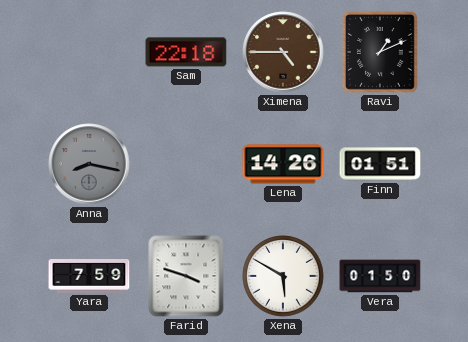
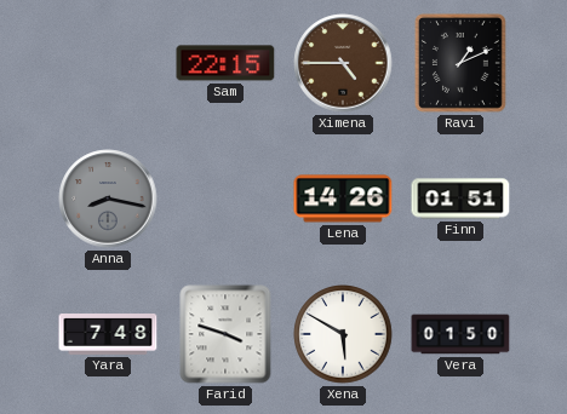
Sam: 22:18 -> 22:15 (225, 63)
Yara: 7:59 -> 7:48 (108, 335)
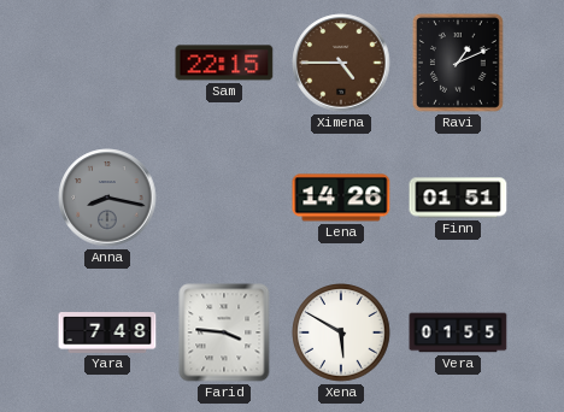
Farid: 3:48 -> 3:46 (224, 332)
Vera: 01:50 -> 01:55 (458, 332)
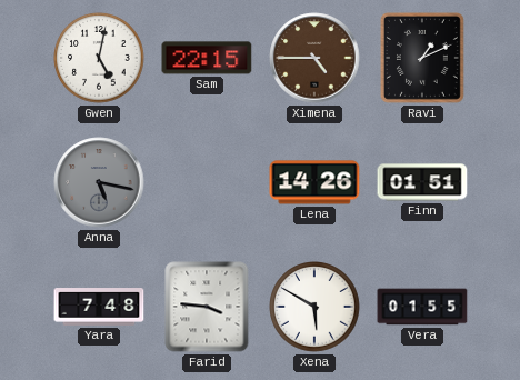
Gwen: none -> 5:02 (99, 58)
Anna: 8:17 -> 5:17 (99, 182)
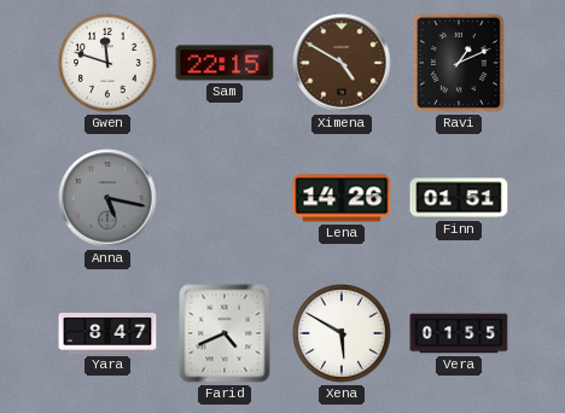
Gwen: 5:02 -> 11:48 (107, 63)
Ximena: 4:45 -> 4:50 (342, 63)
Yara: 7:48 -> 8:47 (107, 335)
Farid: 3:46 -> 4:41 (225, 333)
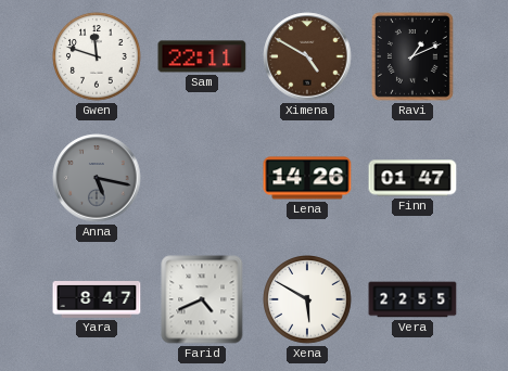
Sam: 22:15 -> 22:11 (202, 56)
Finn: 01:51 -> 01:47 (412, 178)
Vera: 01:55 -> 22:55 (412, 299)
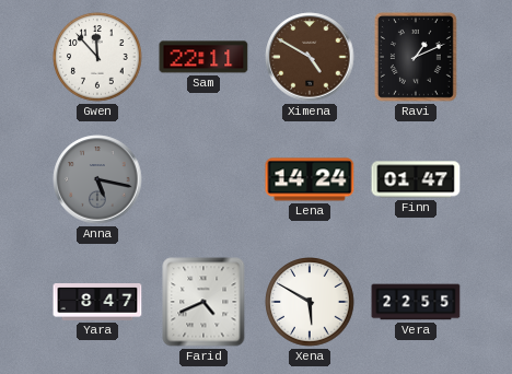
Gwen: 11:48 -> 11:53 (97, 57)
Lena: 14:26 -> 14:24 (310, 179)
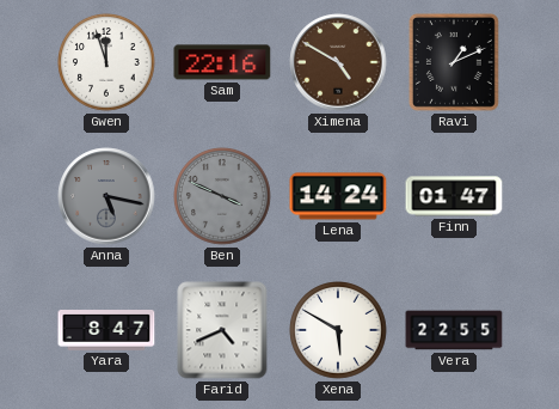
Gwen: 11:53 -> 11:57 (106, 62)
Sam: 22:11 -> 22:16 (222, 62)
Ben: none -> 3:49 (222, 196)
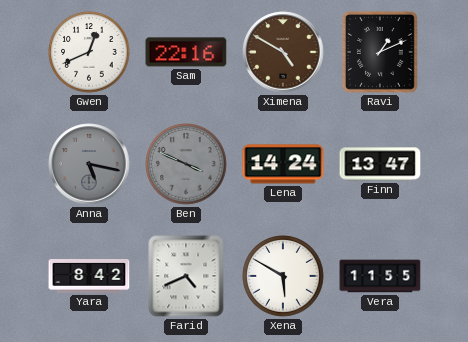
Gwen: 11:57 -> 12:41 (89, 52)
Finn: 01:47 -> 13:47 (380, 164)
Yara: 8:47 -> 8:42 (89, 277)
Vera: 22:55 -> 11:55 (380, 276)
